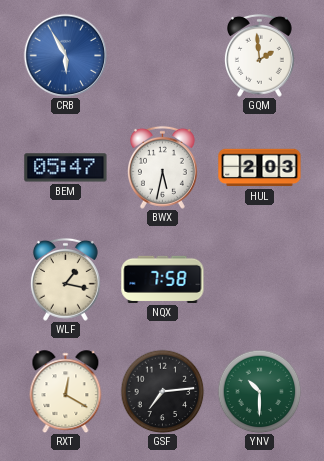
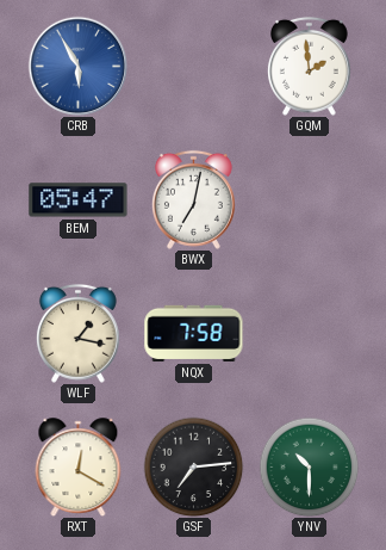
BWX: 5:32 -> 7:02 (193, 199)
HUL: 2:03 -> none (260, 168)
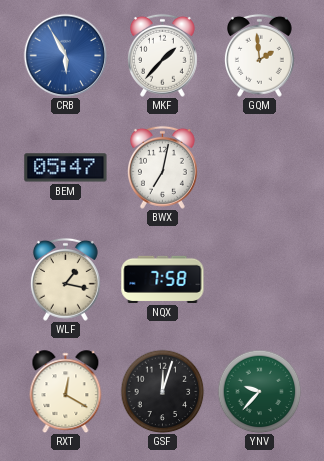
MKF: none -> 1:37 (162, 55)
GSF: 7:14 -> 12:03 (162, 391)
YNV: 10:30 -> 9:37 (259, 391)
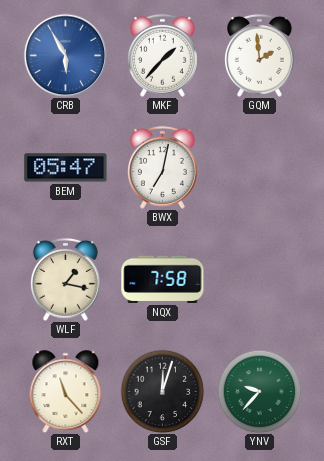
RXT: 12:20 -> 11:23 (66, 392)
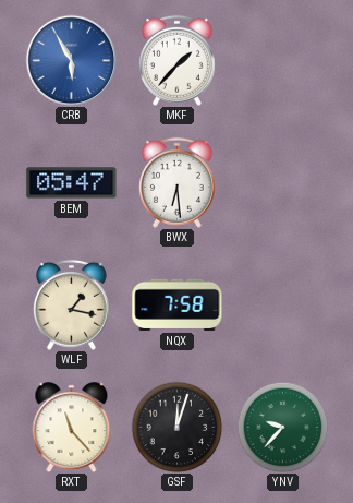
GQM: 1:59 -> none (259, 55)
BWX: 7:02 -> 6:29 (176, 182)
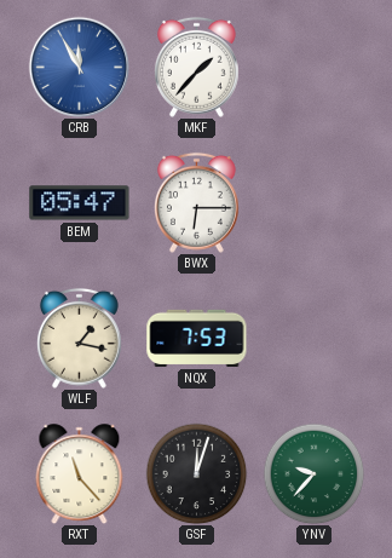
CRB: 5:55 -> 11:55 (79, 67)
BWX: 6:29 -> 6:15 (196, 202)
NQX: 7:58 -> 7:53 (197, 338)
